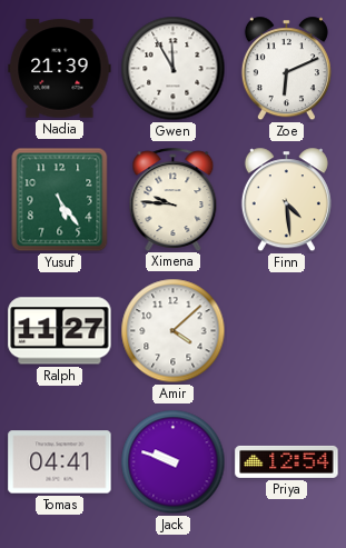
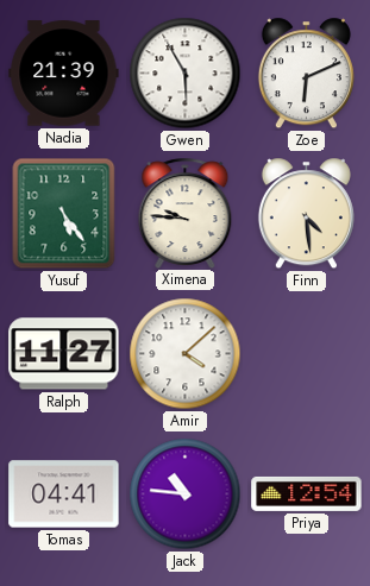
Gwen: 11:55 -> 5:55 (186, 74)
Jack: 9:48 -> 10:46 (186, 494)
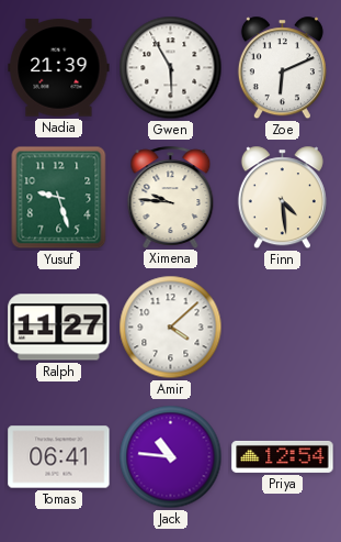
Yusuf: 5:24 -> 9:27 (59, 198)
Tomas: 04:41 -> 06:41 (59, 457)
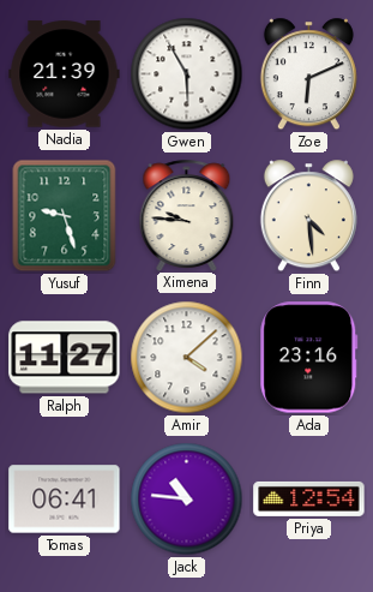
Ada: none -> 23:16 (309, 358)
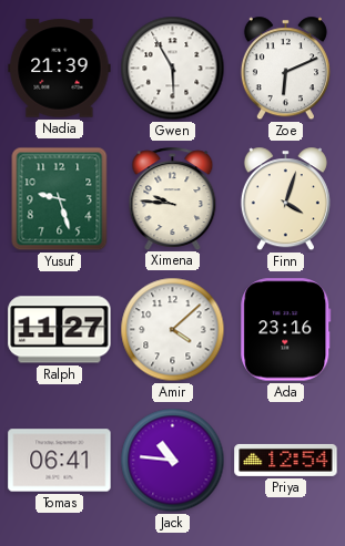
Finn: 4:29 -> 4:03 (285, 199)
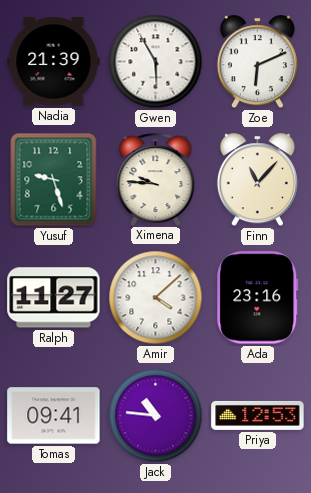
Finn: 4:03 -> 11:07 (257, 180)
Tomas: 06:41 -> 09:41 (54, 416)
Priya: 12:54 -> 12:53 (258, 415)
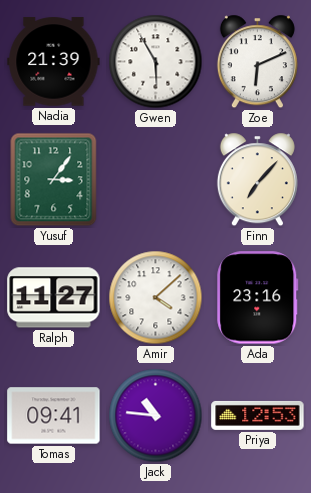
Yusuf: 9:27 -> 3:06 (54, 180)
Ximena: 9:46 -> none (156, 179)
Finn: 11:07 -> 7:07 (257, 180)
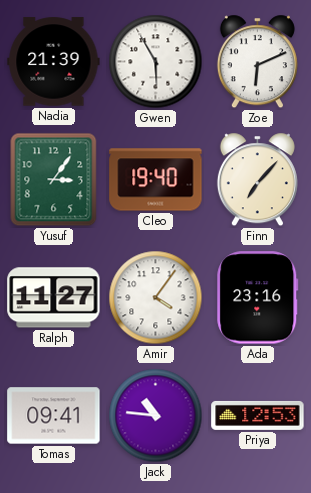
Cleo: none -> 19:40 (156, 180)
Amir: 4:08 -> 4:06 (156, 298)
